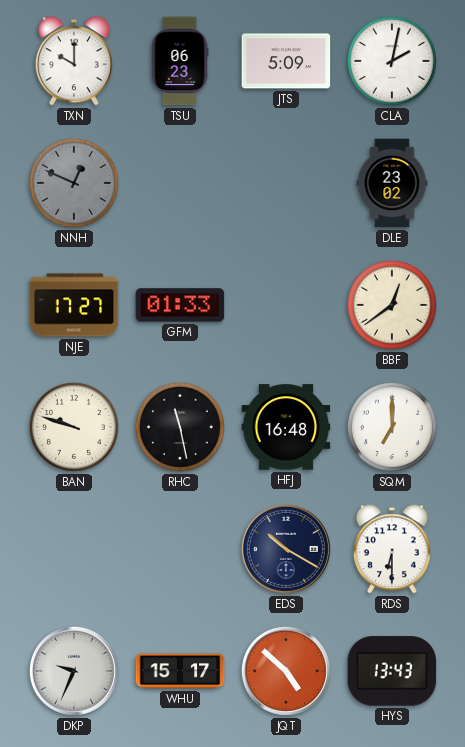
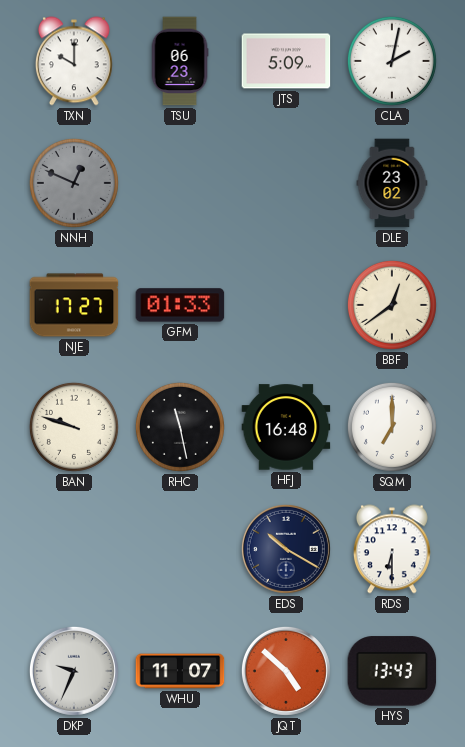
WHU: 15:17 -> 11:07 (180, 671)
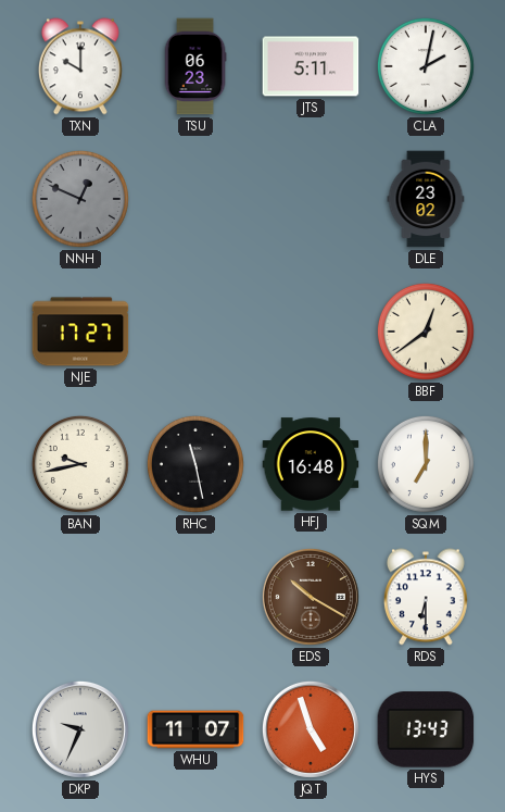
JTS: 5:09 -> 5:11 (311, 66)
GFM: 01:33 -> none (180, 305)
BAN: 9:48 -> 9:43 (80, 464)
EDS dial: navy -> brown (311, 597)
JQT: 4:52 -> 4:57 (311, 729)
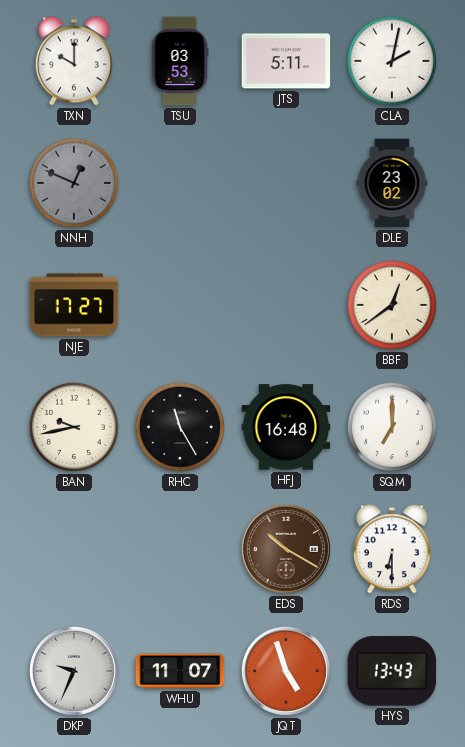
TSU: 06:23 -> 03:53 (180, 61)
RHC: 11:28 -> 11:25 (180, 427)
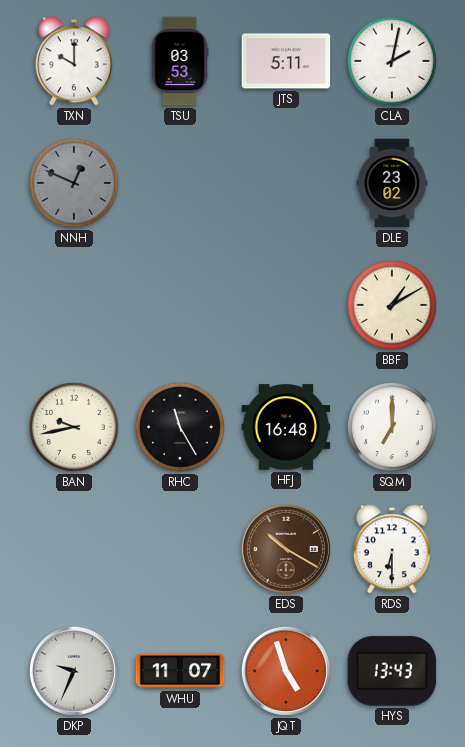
NJE: 17:27 -> none (74, 305)
BBF: 12:39 -> 1:10 (392, 305)
